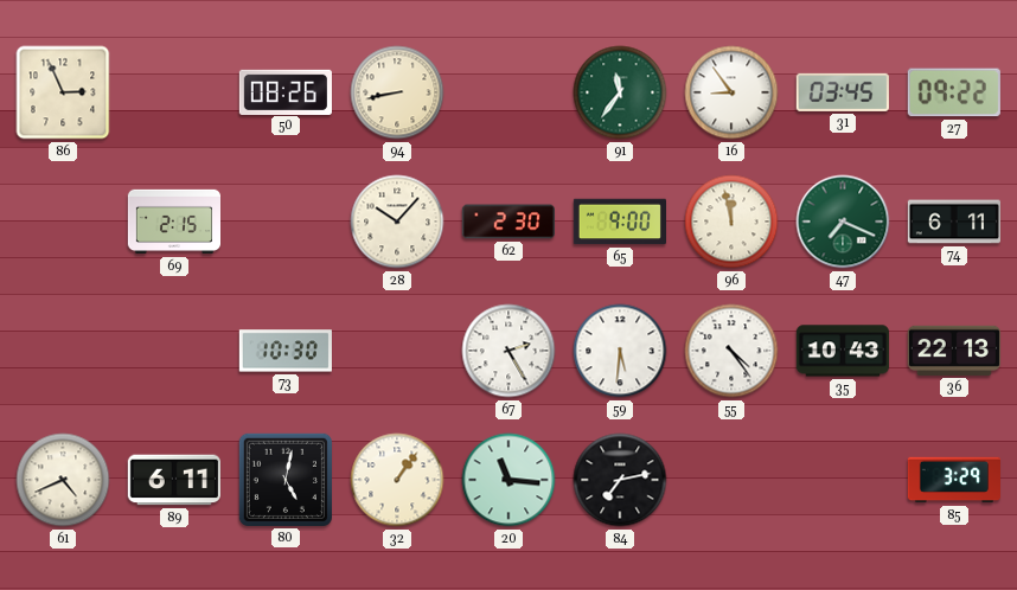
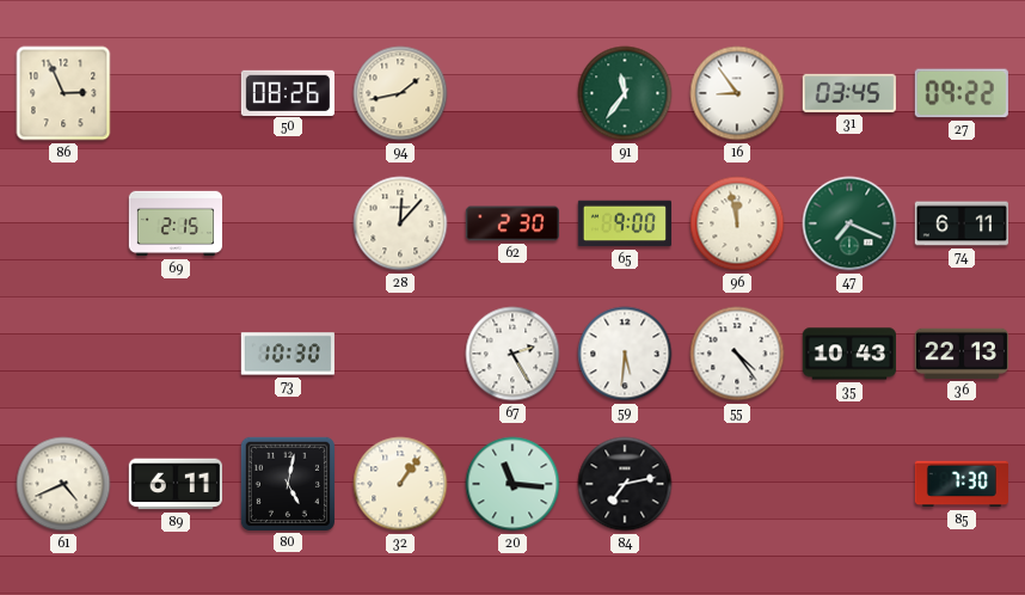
94: 8:43 -> 1:43 (400, 93)
28: 10:07 -> 12:07 (400, 223)
85: 3:29 -> 7:30 (960, 484)
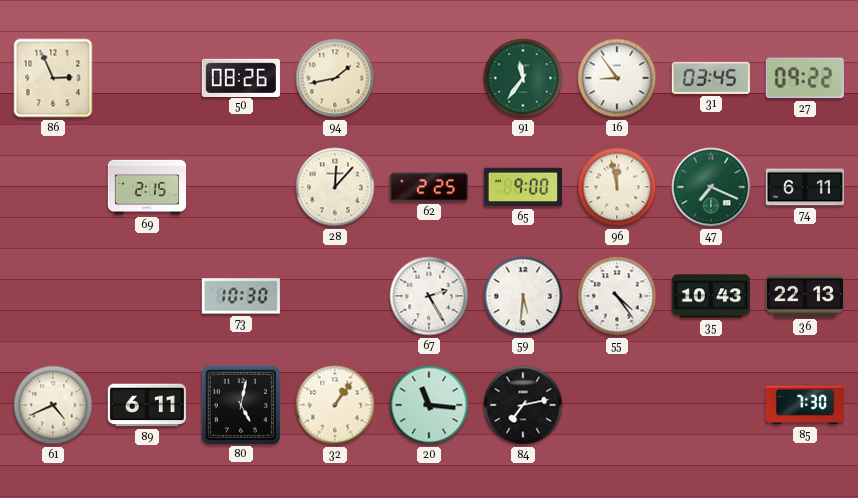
62: 2:30 -> 2:25 (429, 187)
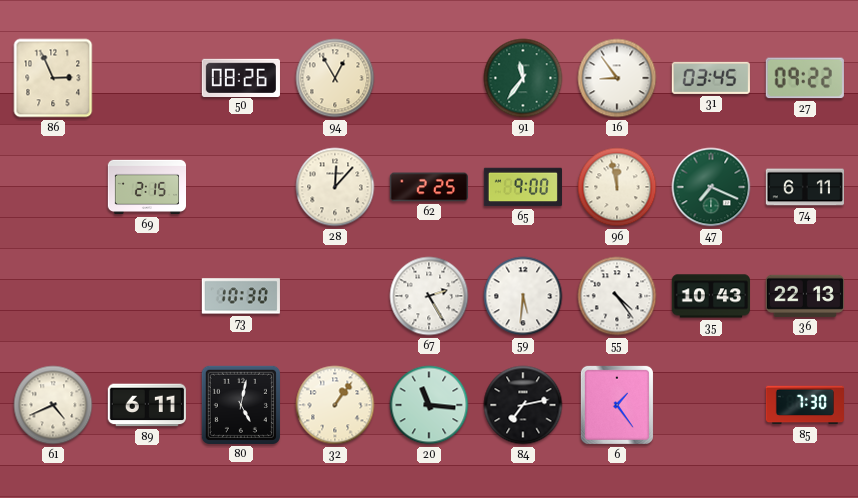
94: 1:43 -> 12:55 (335, 78)
6: none -> 1:24 (617, 405)
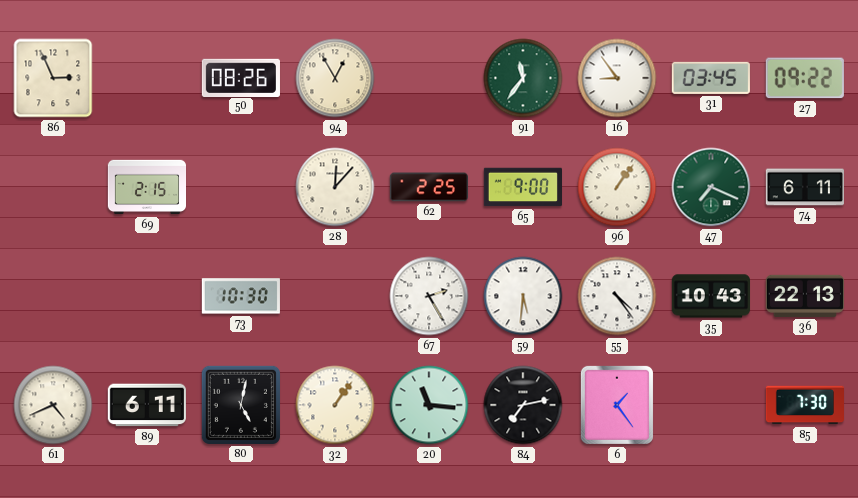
96: 11:58 -> 1:06 (617, 187)
